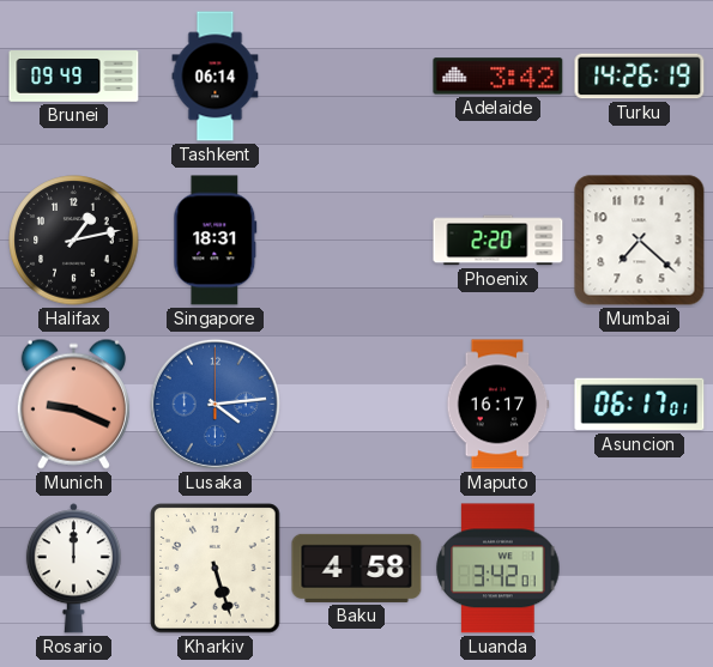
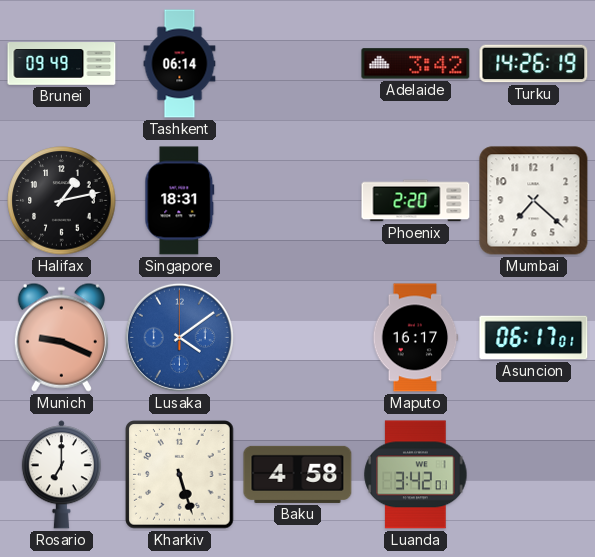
Lusaka: 4:14 -> 4:09 (179, 337)
Rosario: 12:00 -> 7:00 (61, 475)
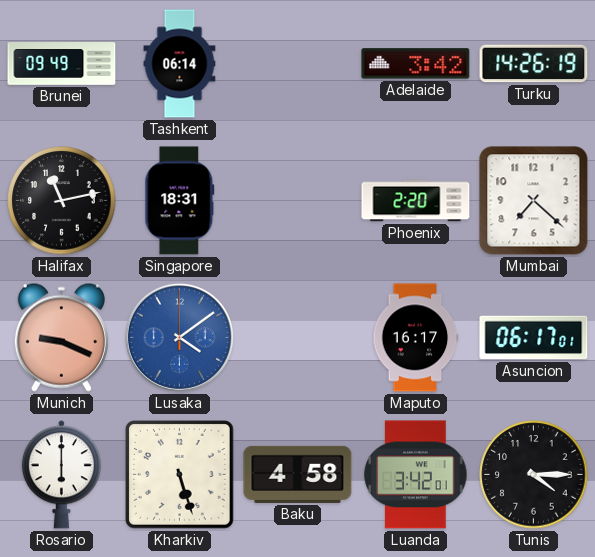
Halifax: 1:13 -> 11:13 (62, 201)
Rosario: 7:00 -> 6:00 (61, 475)
Tunis: none -> 4:15 (534, 475)
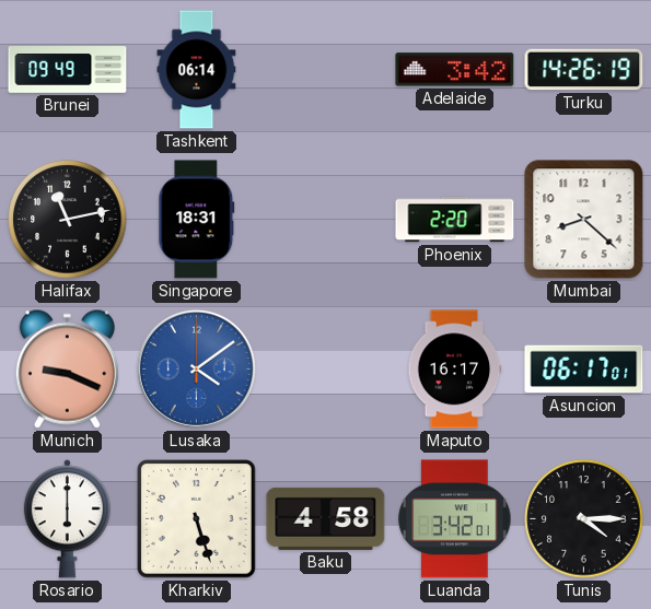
Mumbai: 7:22 -> 8:22 (584, 220)
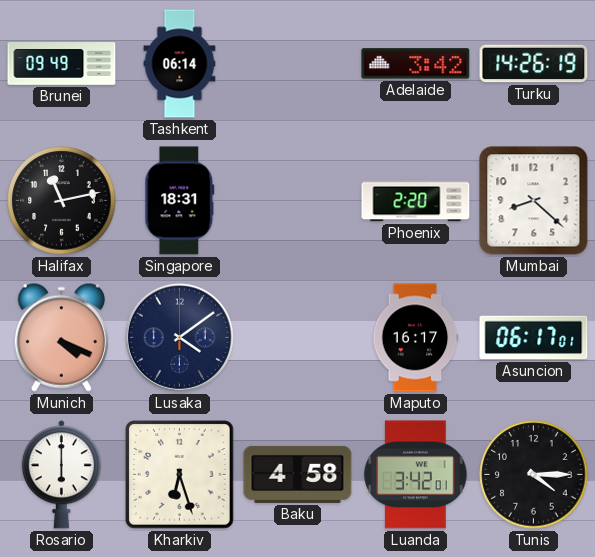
Munich: 9:19 -> 4:19 (61, 337)
Lusaka dial: blue -> navy (179, 337)
Kharkiv: 5:27 -> 6:27 (180, 475)
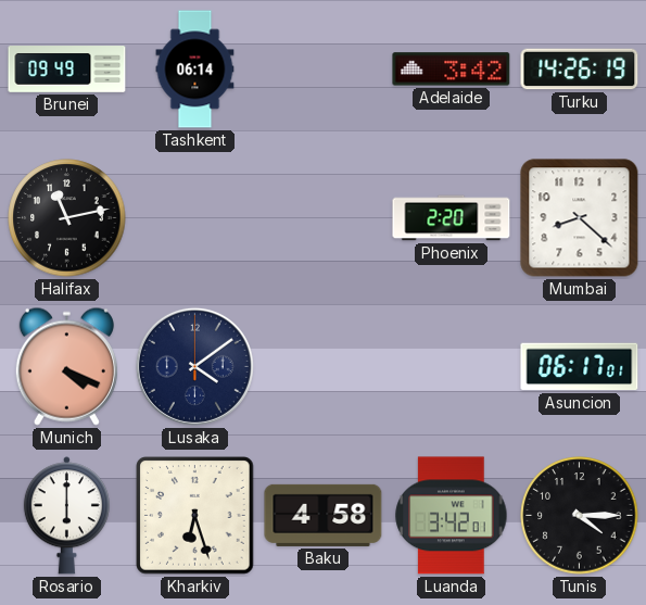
Singapore: 18:31 -> none (180, 201)
Maputo: 16:17 -> none (416, 338)
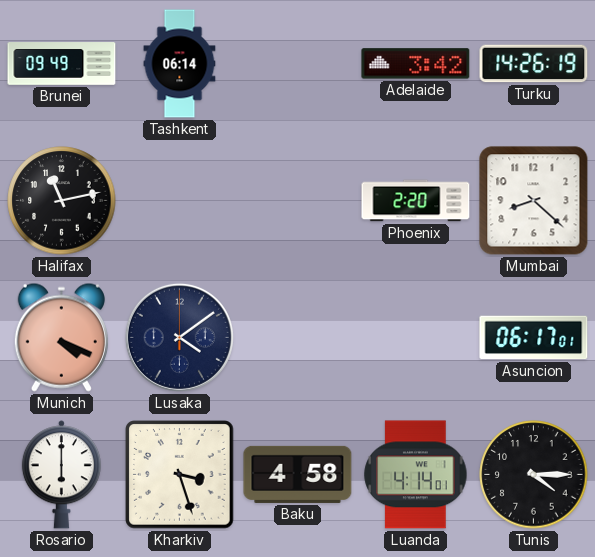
Kharkiv: 6:27 -> 3:27 (180, 475)
Luanda: 3:42 -> 4:14 (416, 475)
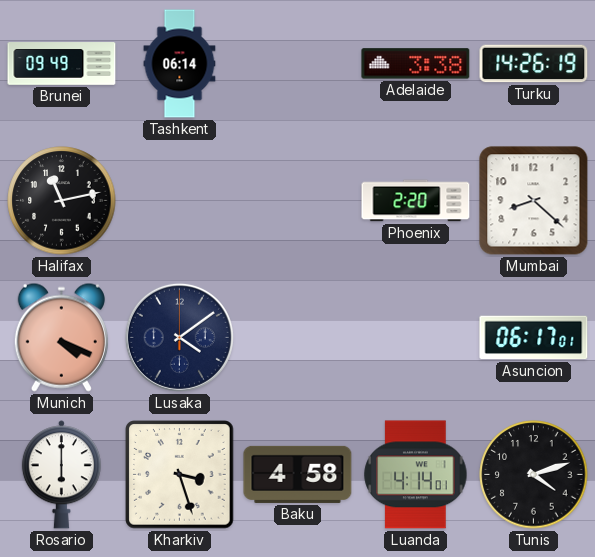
Adelaide: 3:42 -> 3:38 (416, 64)
Tunis: 4:15 -> 4:12 (534, 475)
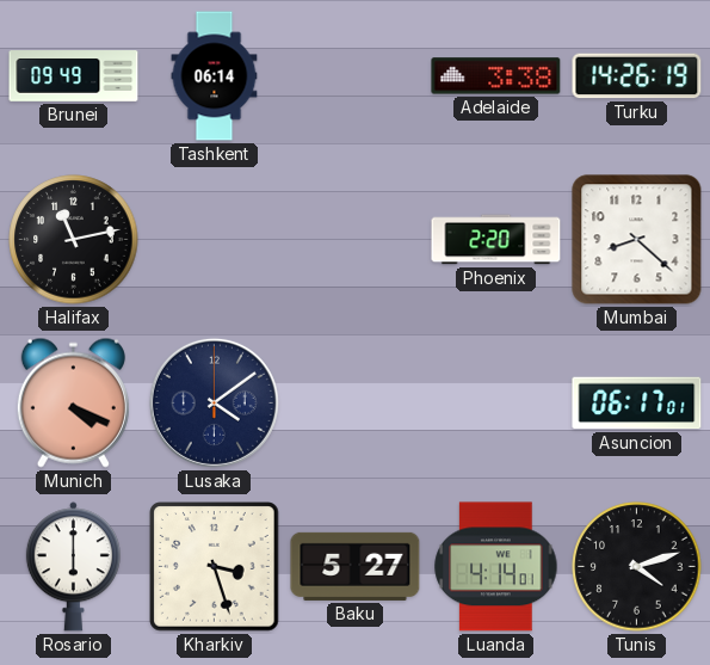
Baku: 4:58 -> 5:27 (356, 566)
